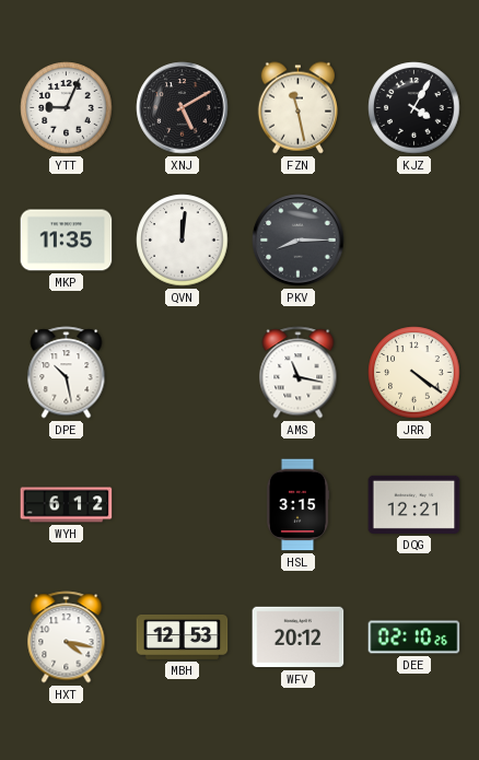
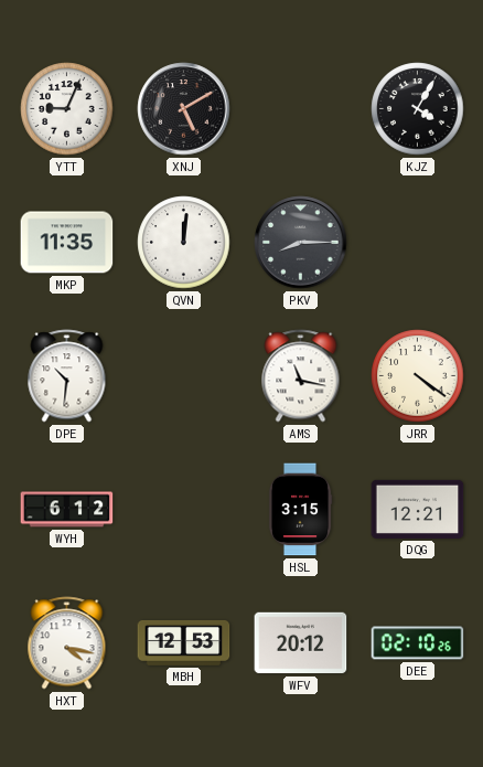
FZN: 11:28 -> none (297, 108)
DPE: 10:28 -> 10:31 (67, 376)
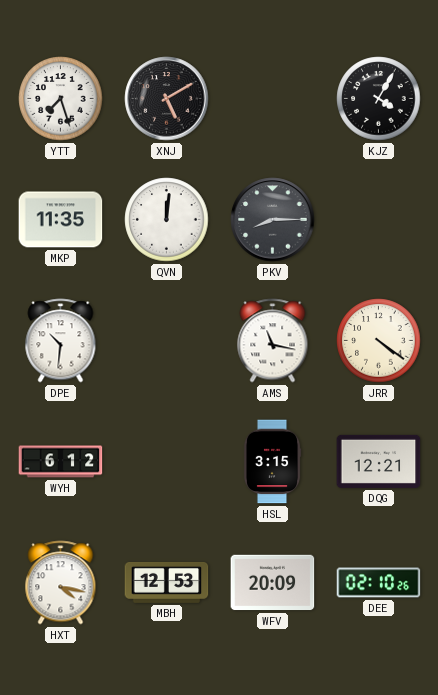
YTT: 9:04 -> 7:27 (61, 99)
WFV: 20:12 -> 20:09 (273, 583)
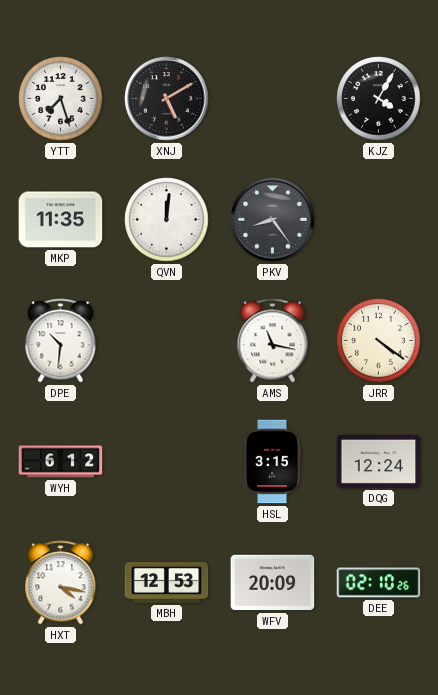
PKV: 8:15 -> 8:24 (273, 220)
DQG: 12:21 -> 12:24 (379, 461)
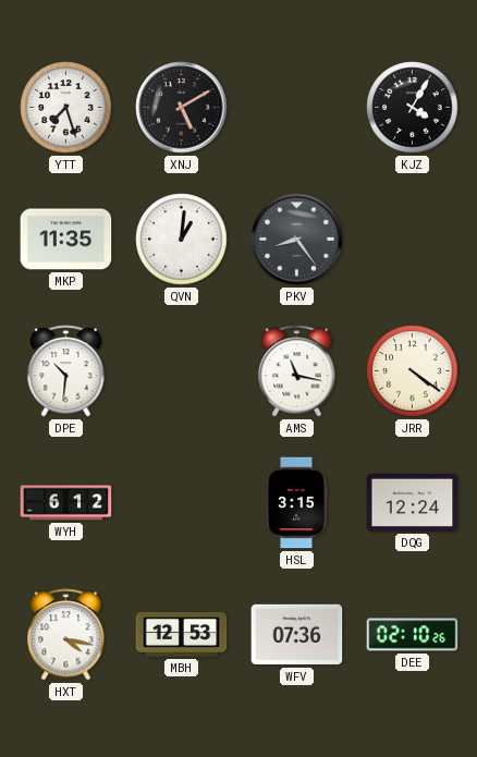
QVN: 12:01 -> 1:01 (182, 240)
WFV: 20:09 -> 07:36 (297, 635)
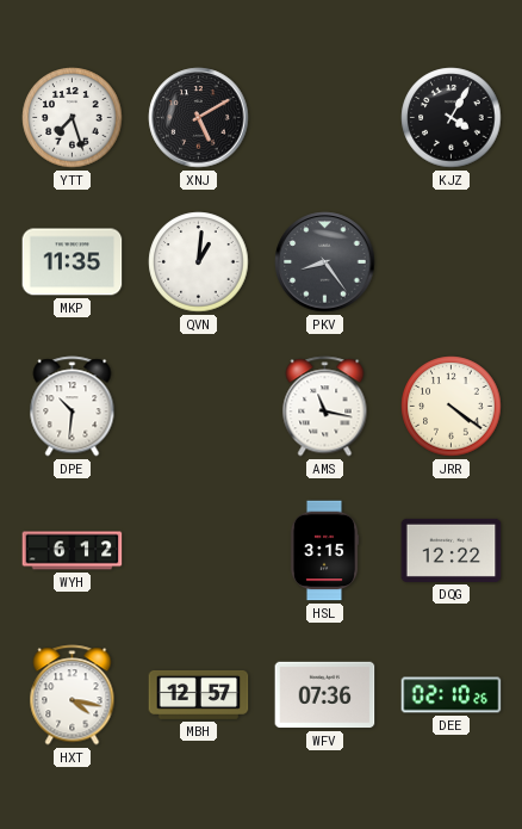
DQG: 12:24 -> 12:22 (452, 550)
MBH: 12:53 -> 12:57 (199, 694)
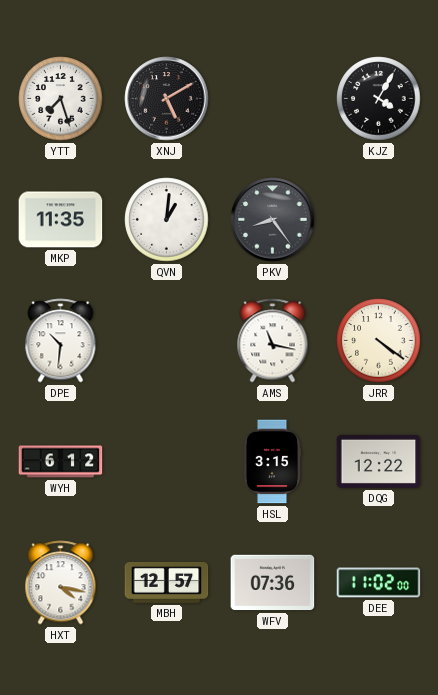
DEE: 02:10 -> 11:02 (379, 583)
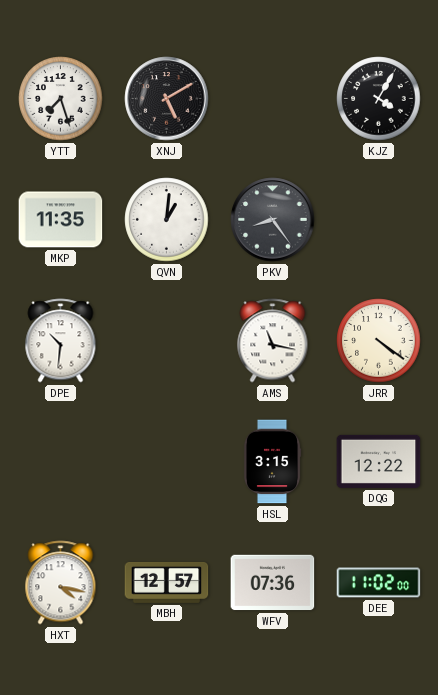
WYH: 6:12 -> none (61, 462)
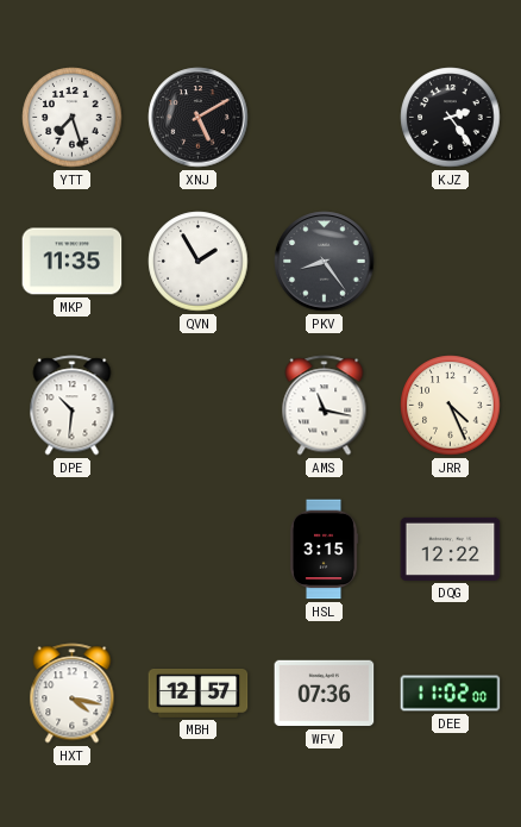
KJZ: 4:05 -> 2:24 (451, 118)
QVN: 1:01 -> 1:55 (199, 262)
JRR: 4:21 -> 4:26 (451, 406)
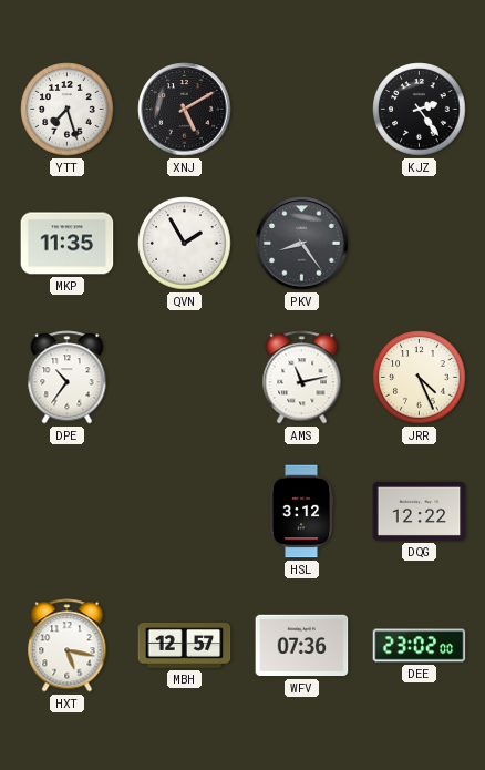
DPE: 10:31 -> 10:36 (68, 378)
AMS: 11:17 -> 11:13 (302, 378)
HSL: 3:15 -> 3:12 (301, 512)
HXT: 4:17 -> 5:17 (68, 646)
DEE: 11:02 -> 23:02 (420, 646)
